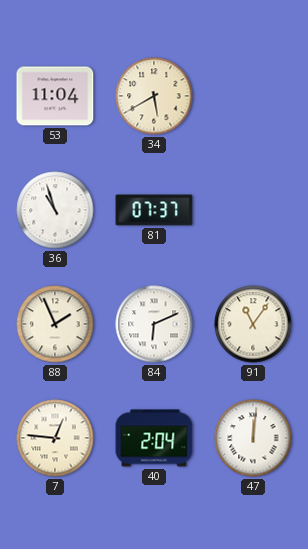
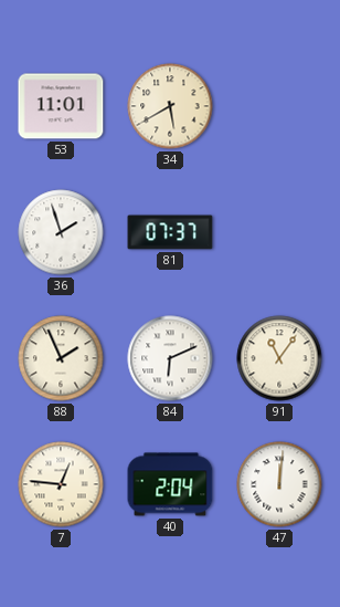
53: 11:04 -> 11:01 (61, 106)
36: 10:57 -> 1:57 (61, 232)
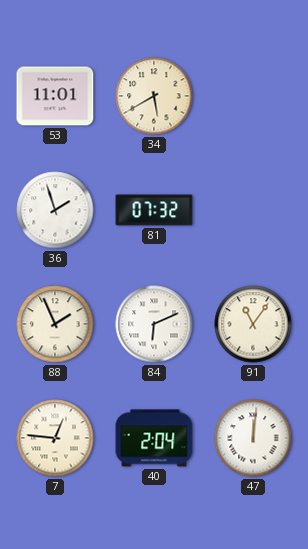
81: 07:37 -> 07:32 (154, 210)
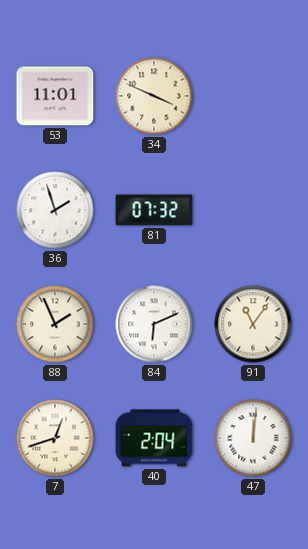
34: 5:40 -> 3:49 (154, 96)
7: 12:46 -> 12:42 (55, 438)
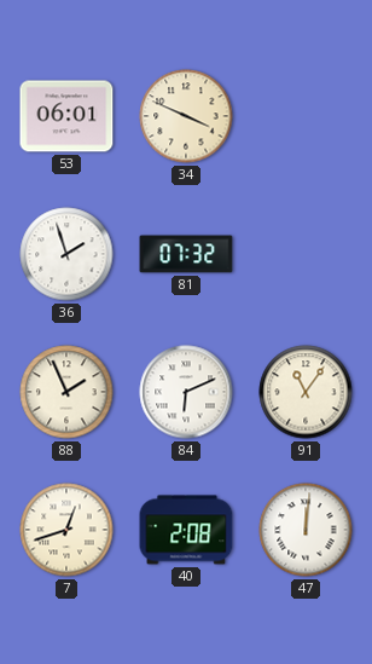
53: 11:01 -> 06:01 (66, 116)
40: 2:04 -> 2:08 (186, 530)
